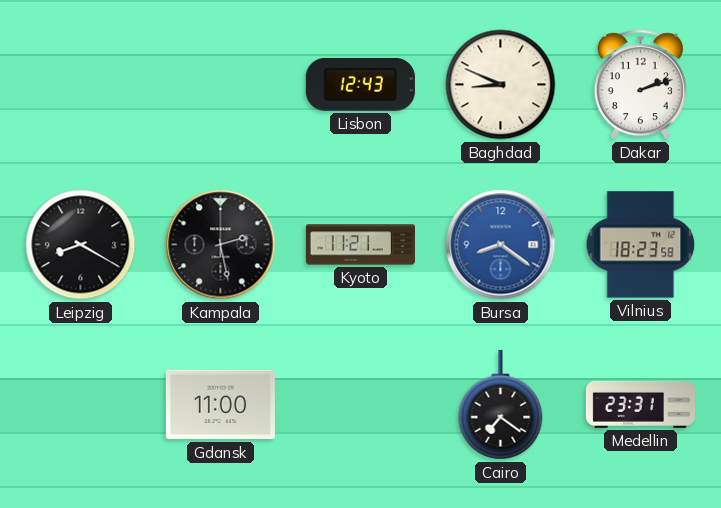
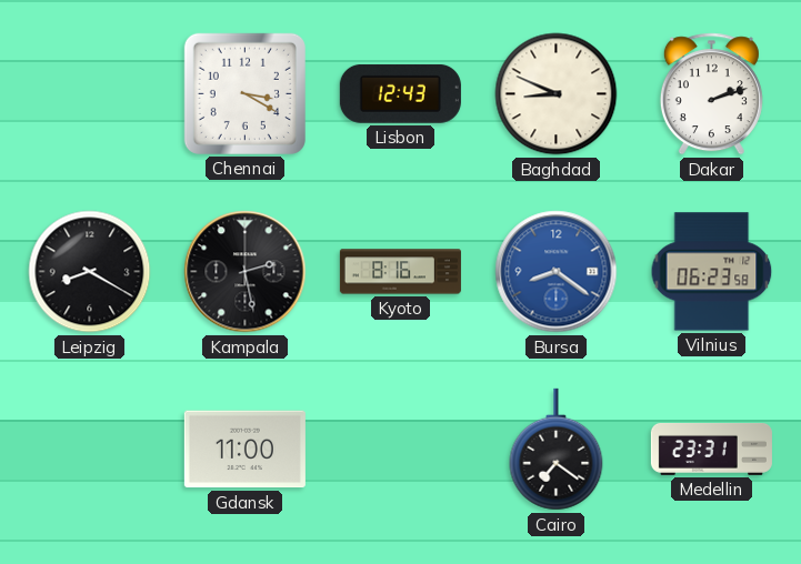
Chennai: none -> 3:20 (244, 93)
Kyoto: 11:21 -> 8:16 (400, 272)
Vilnius: 18:23 -> 06:23 (712, 272)
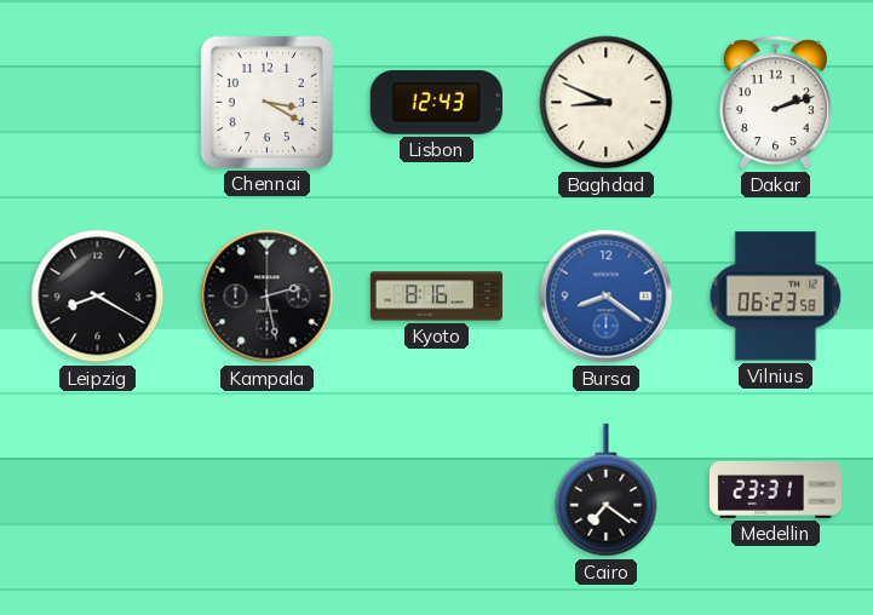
Gdansk: 11:00 -> none (244, 450)
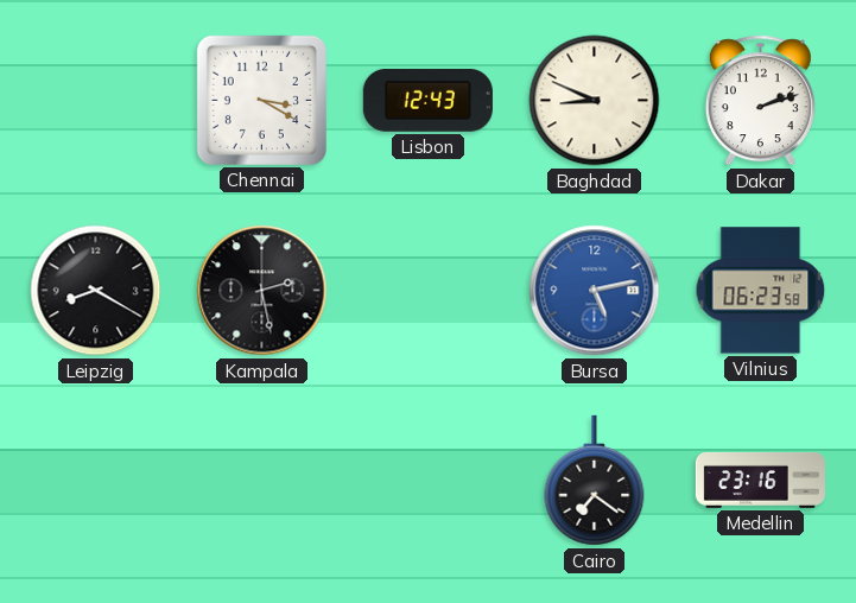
Kyoto: 8:16 -> none (436, 297)
Bursa: 8:21 -> 5:13 (595, 291)
Medellin: 23:31 -> 23:16 (760, 480)
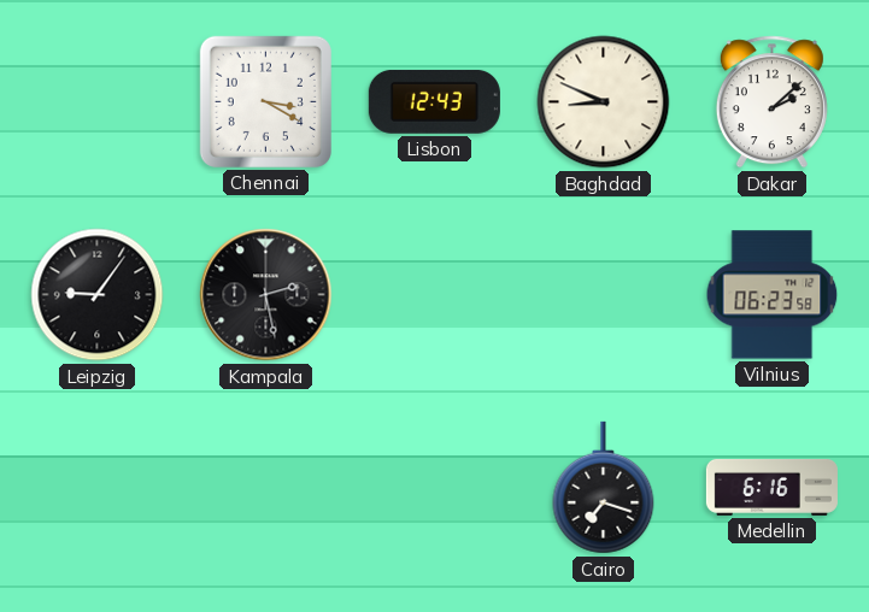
Dakar: 2:12 -> 2:08 (771, 102)
Leipzig: 8:20 -> 9:06 (98, 295)
Bursa: 5:13 -> none (595, 291)
Cairo: 7:21 -> 7:18 (604, 488)
Medellin: 23:16 -> 6:16 (771, 487)
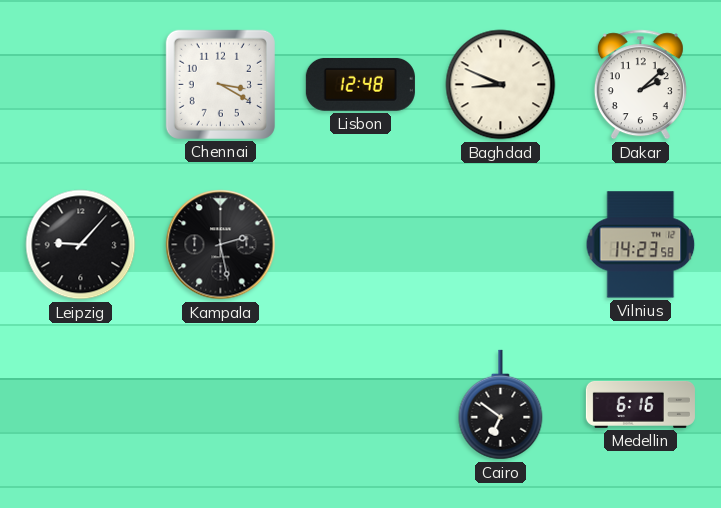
Lisbon: 12:43 -> 12:48 (360, 84)
Leipzig: 9:06 -> 9:07 (81, 245)
Vilnius: 06:23 -> 14:23 (641, 245)
Cairo: 7:18 -> 6:51 (501, 405)
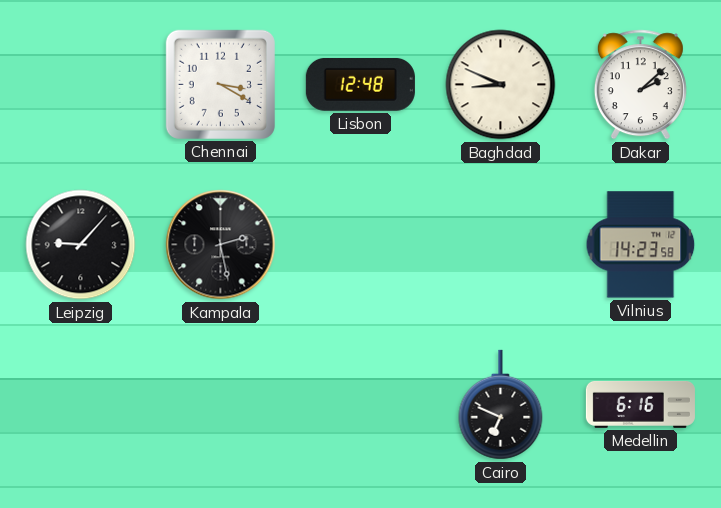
Cairo: 6:51 -> 6:49 (501, 405)
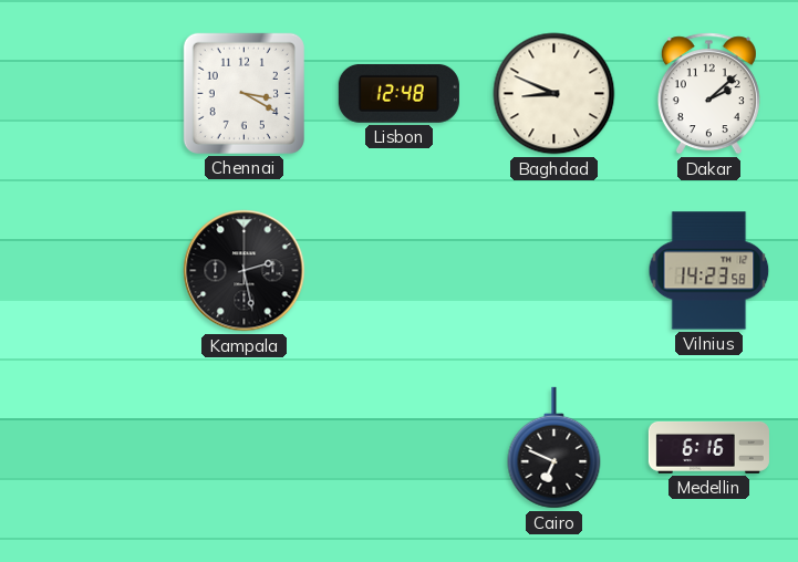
Leipzig: 9:07 -> none (81, 245)
